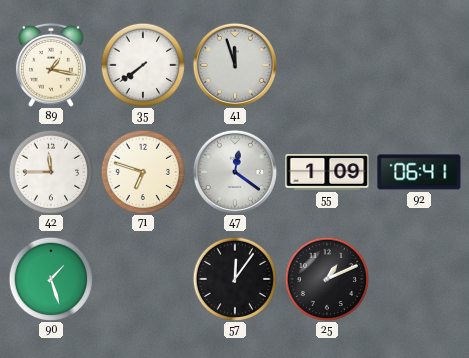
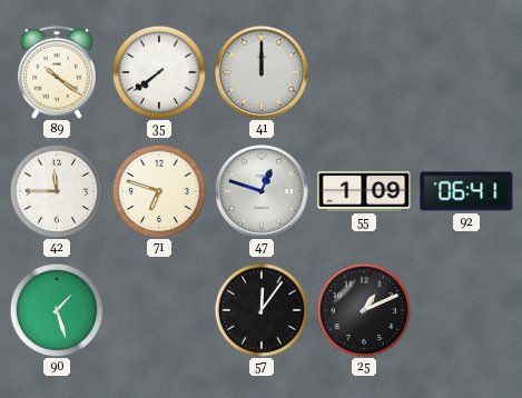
89: 1:17 -> 10:21 (57, 72)
41: 11:57 -> 12:00 (262, 72)
47: 12:21 -> 12:48 (262, 191)
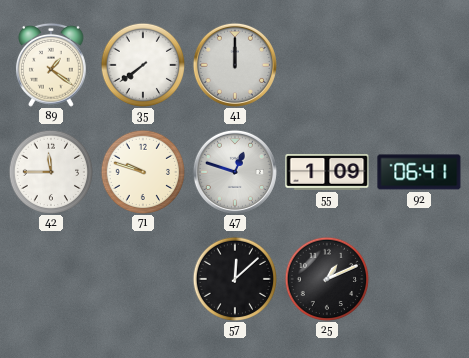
89: 10:21 -> 1:21 (51, 65)
71: 6:48 -> 9:48 (142, 171)
90: 1:27 -> none (56, 309)
57: 12:06 -> 12:08 (234, 278)
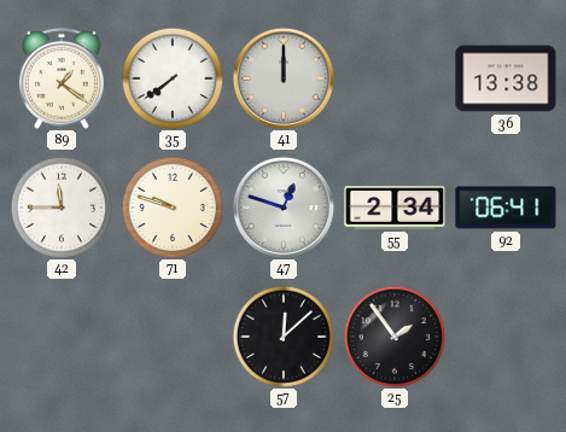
36: none -> 13:38 (506, 78)
55: 1:09 -> 2:34 (395, 209)
25: 1:11 -> 1:54 (393, 335)
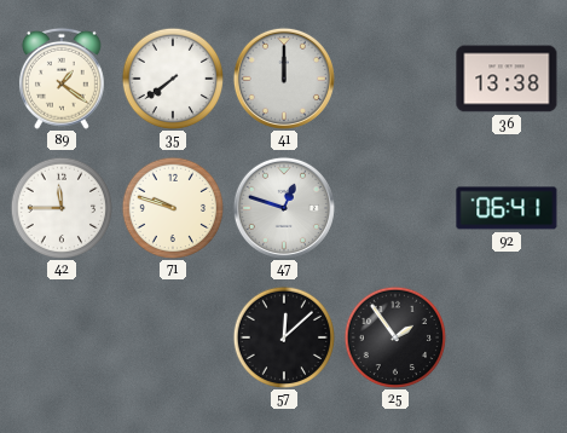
55: 2:34 -> none (395, 209)
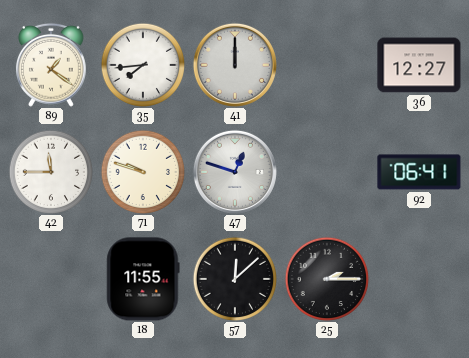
35: 7:39 -> 7:44 (142, 64)
36: 13:38 -> 12:27 (419, 65)
18: none -> 11:55 (143, 279)
25: 1:54 -> 2:15 (326, 278)
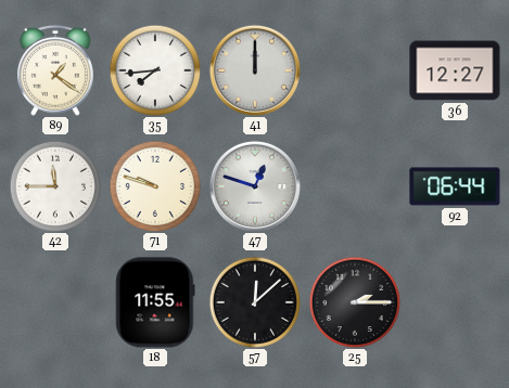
92: 06:41 -> 06:44 (455, 186)
